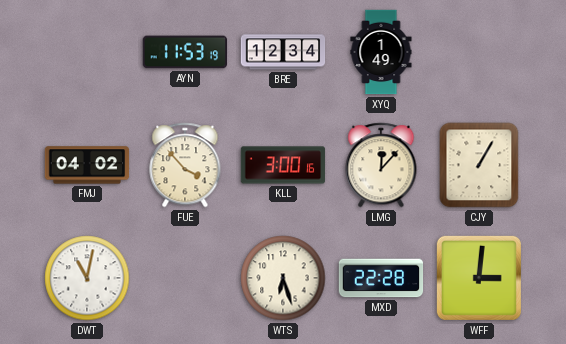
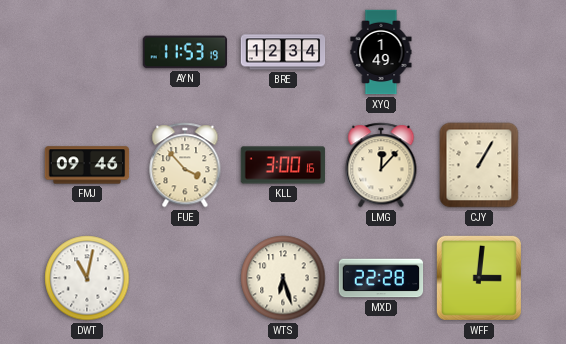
FMJ: 04:02 -> 09:46 (87, 165)
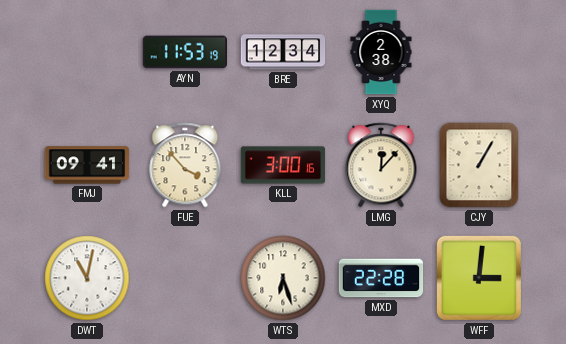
XYQ: 1:49 -> 2:38 (381, 52)
FMJ: 09:46 -> 09:41 (87, 165)
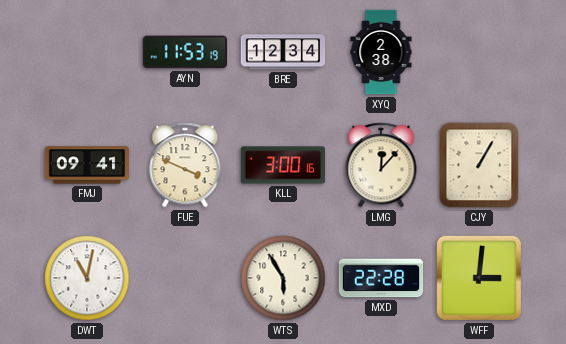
FUE: 3:53 -> 3:49 (185, 165)
WTS: 6:27 -> 5:55 (283, 278)
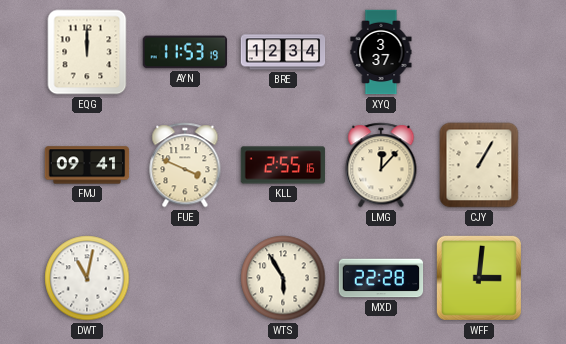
EQG: none -> 12:00 (87, 52)
XYQ: 2:38 -> 3:37 (381, 52)
KLL: 3:00 -> 2:55 (283, 165)
